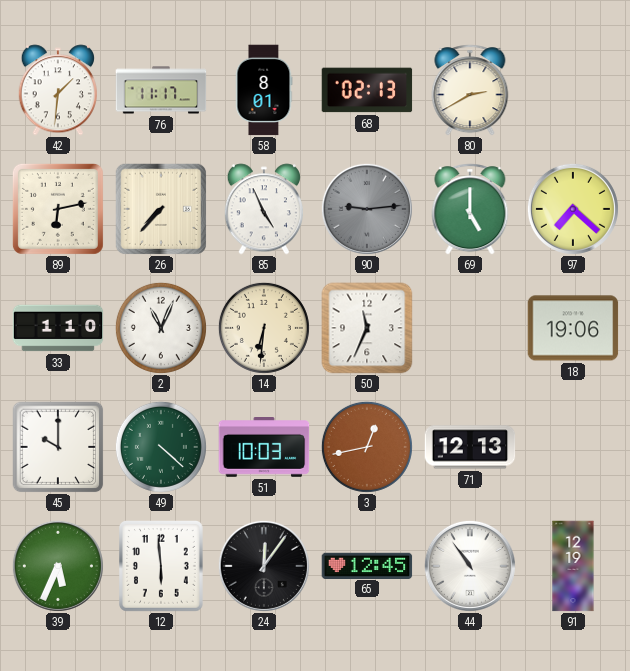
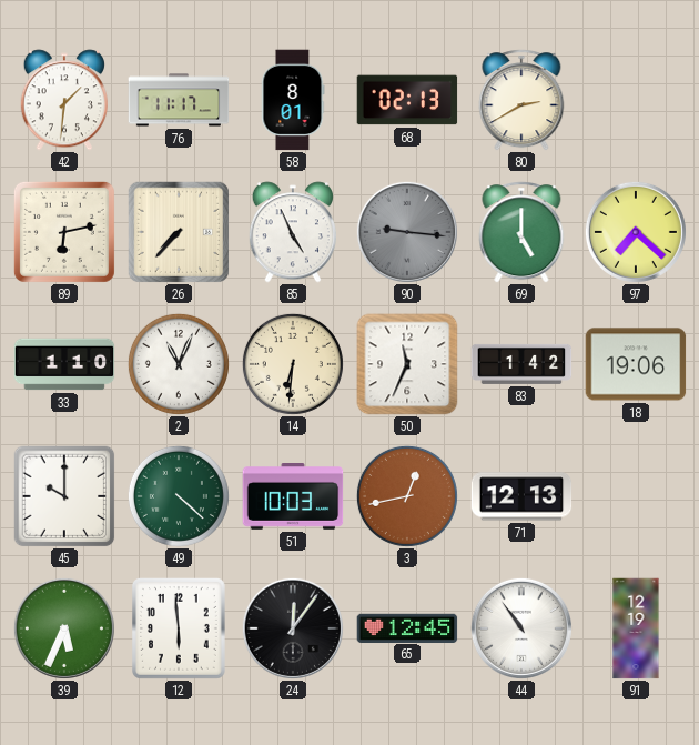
90: 9:14 -> 9:16 (407, 232)
83: none -> 1:42 (521, 364)
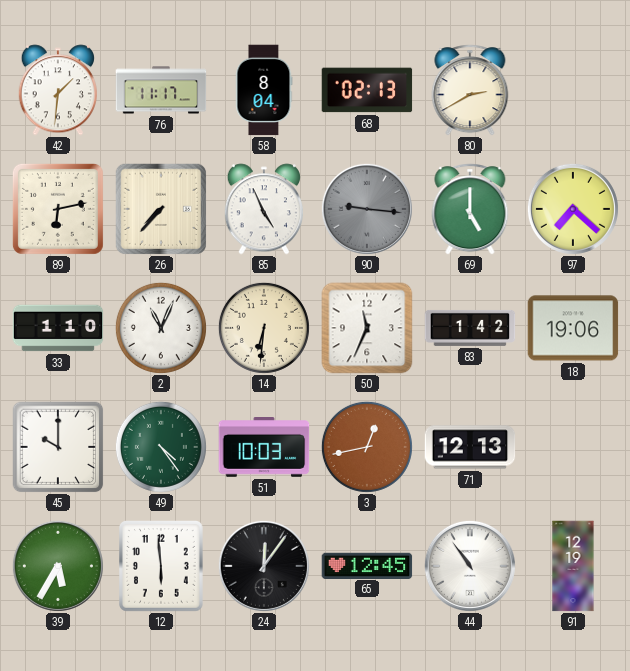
58: 8:01 -> 8:04 (264, 90)
49: 4:22 -> 4:24 (161, 447)
39: 5:34 -> 5:35 (58, 566)
